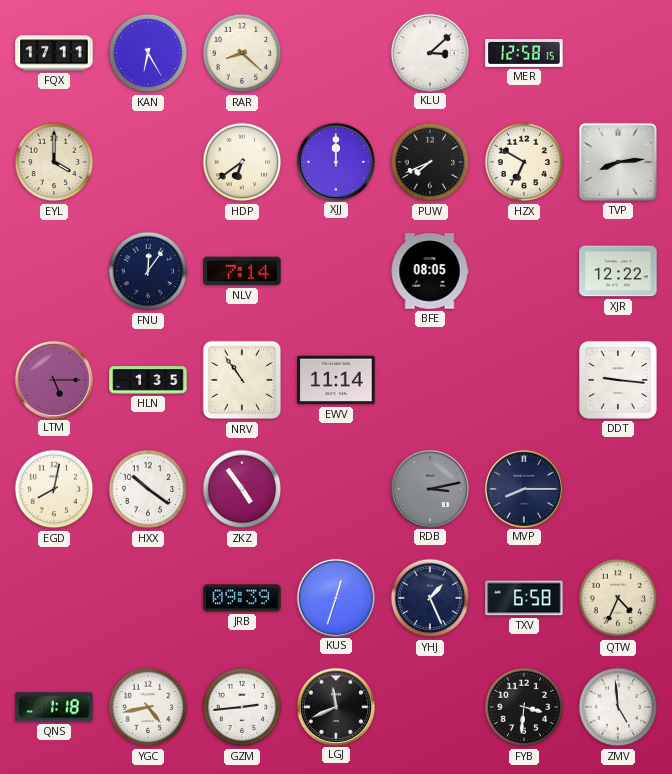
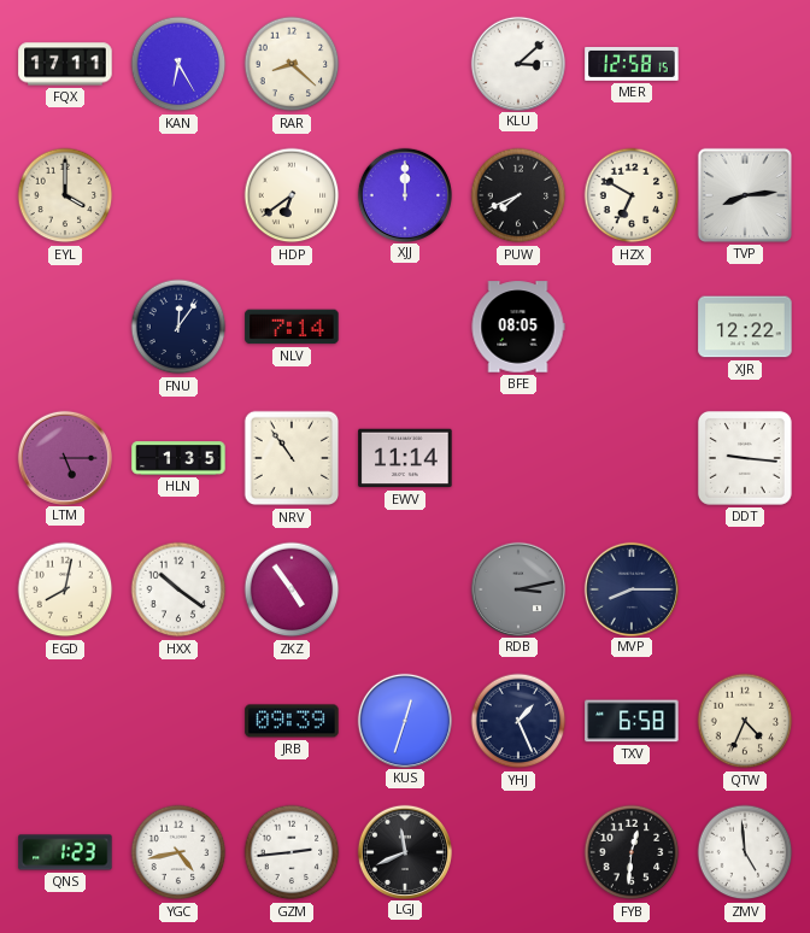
QNS: 1:18 -> 1:23 (65, 852)
FYB: 3:31 -> 12:31 (632, 852)
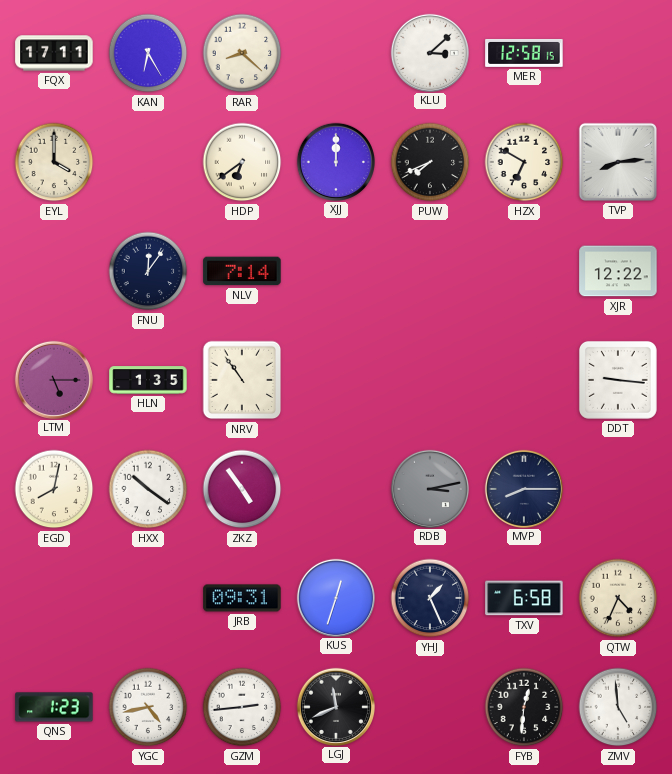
BFE: 08:05 -> none (518, 327)
EWV: 11:14 -> none (405, 458)
JRB: 09:39 -> 09:31 (242, 598)
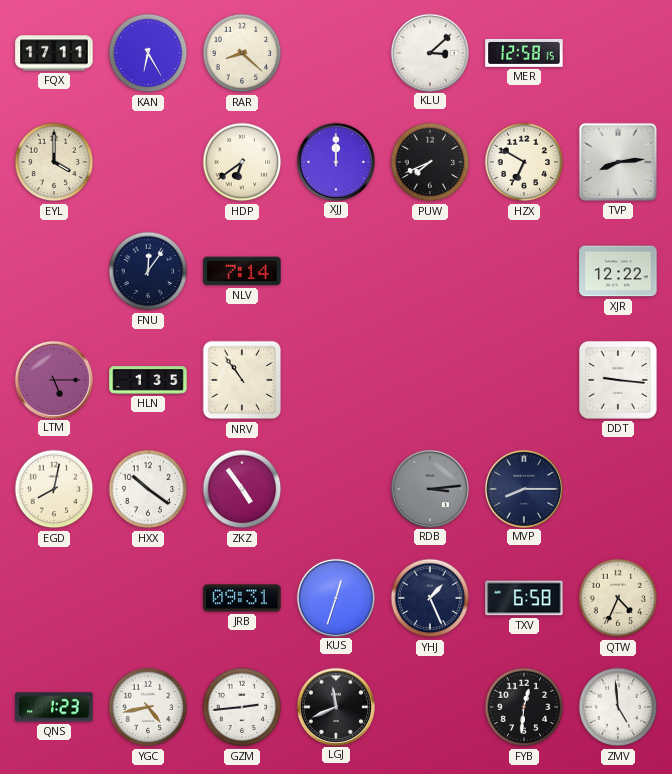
RDB: 3:13 -> 3:14 (429, 488)
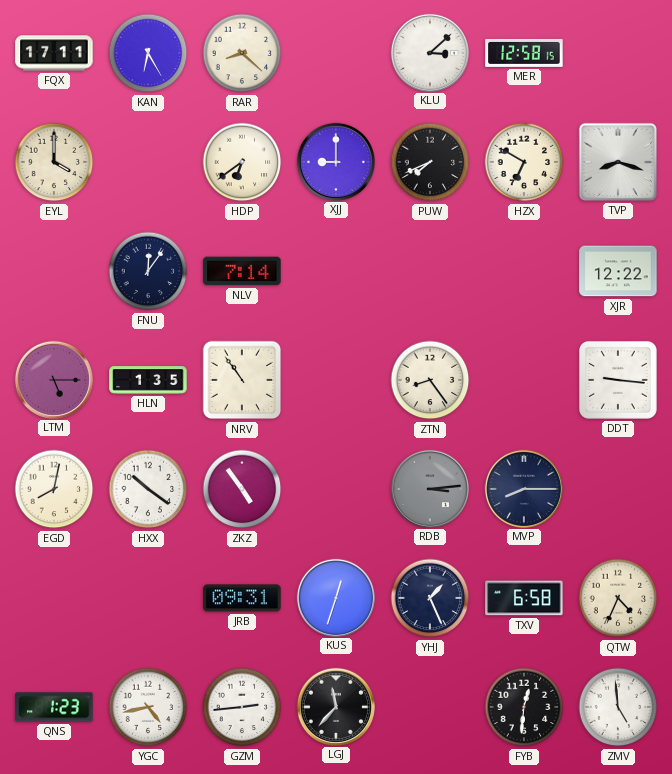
XJJ: 12:00 -> 9:00 (335, 161)
TVP: 8:14 -> 8:18 (618, 162)
ZTN: none -> 8:24 (430, 380)
LGJ: 11:41 -> 11:37 (335, 706)
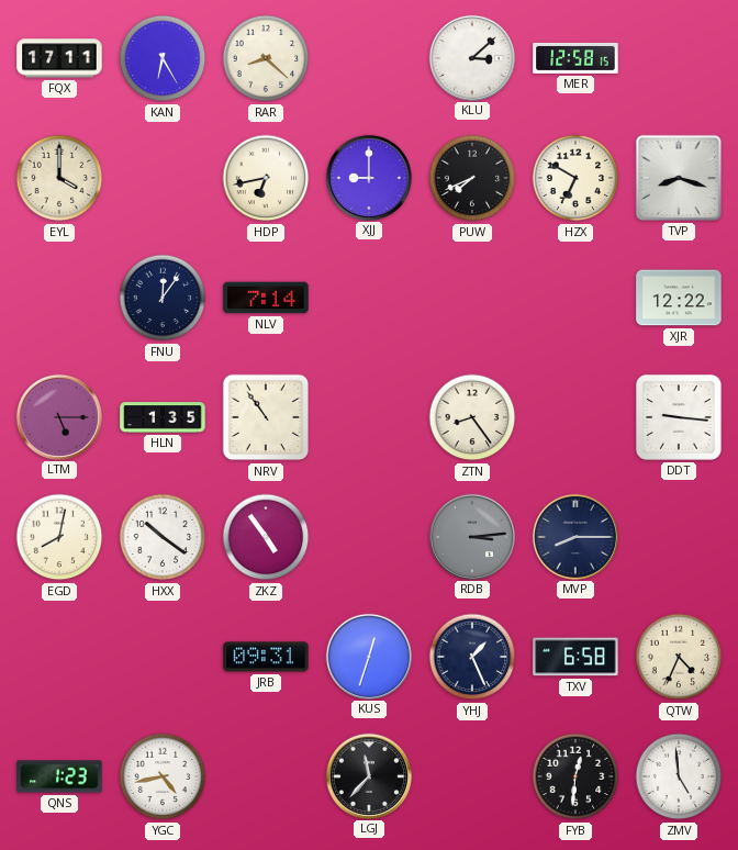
HDP: 6:39 -> 6:43 (266, 178)
GZM: 2:44 -> none (242, 707)
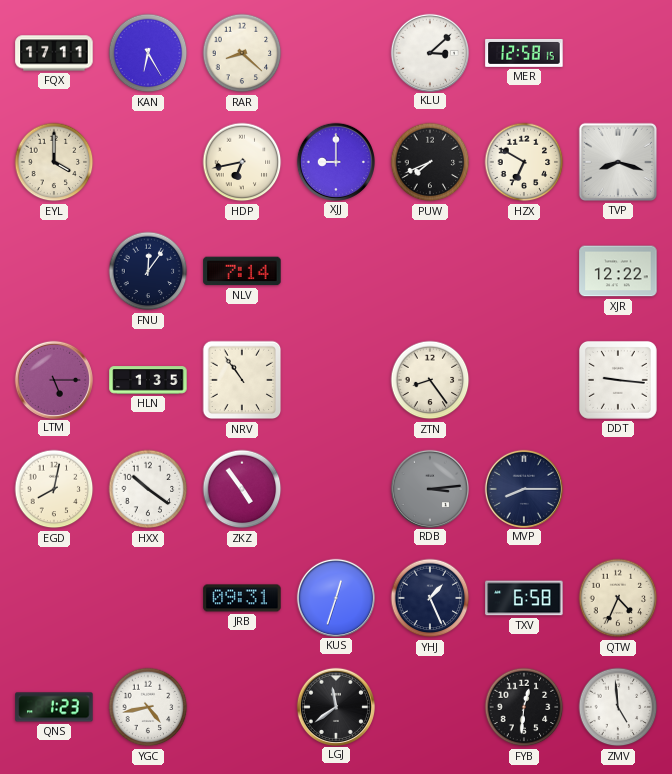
LGJ: 11:37 -> 11:39 (335, 706)
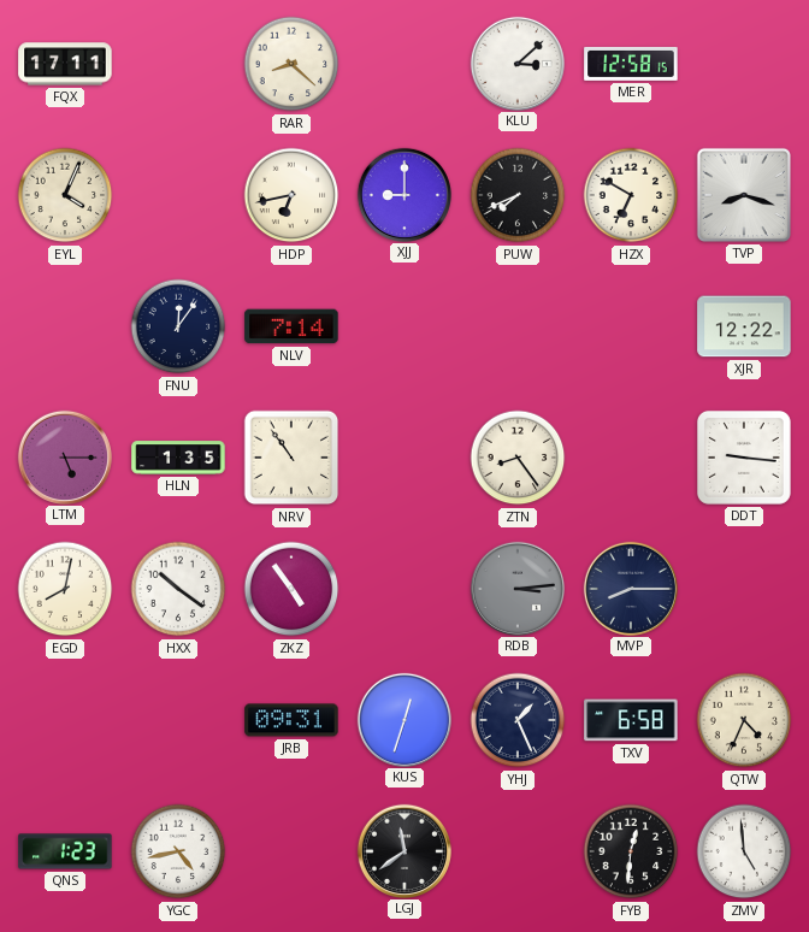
KAN: 6:25 -> none (148, 53)
EYL: 4:00 -> 4:04 (65, 195)
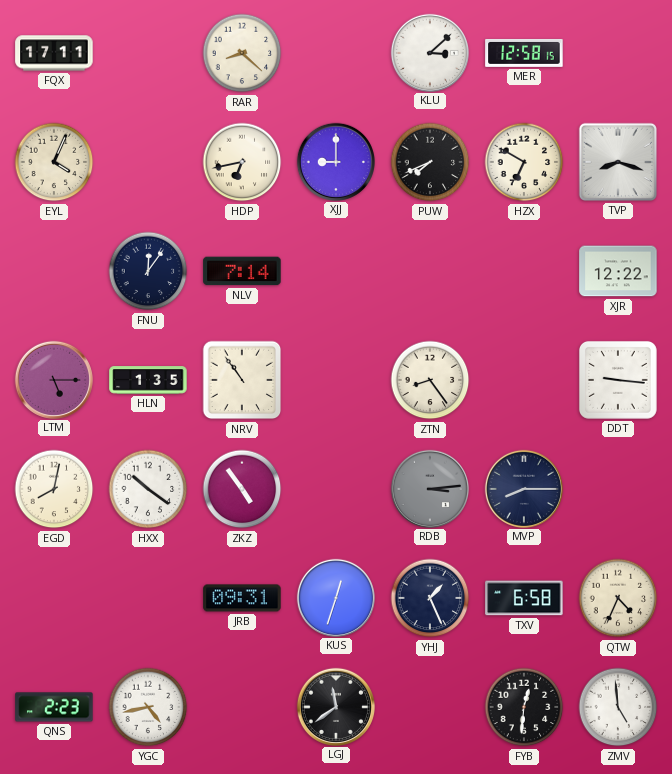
QNS: 1:23 -> 2:23 (54, 707)
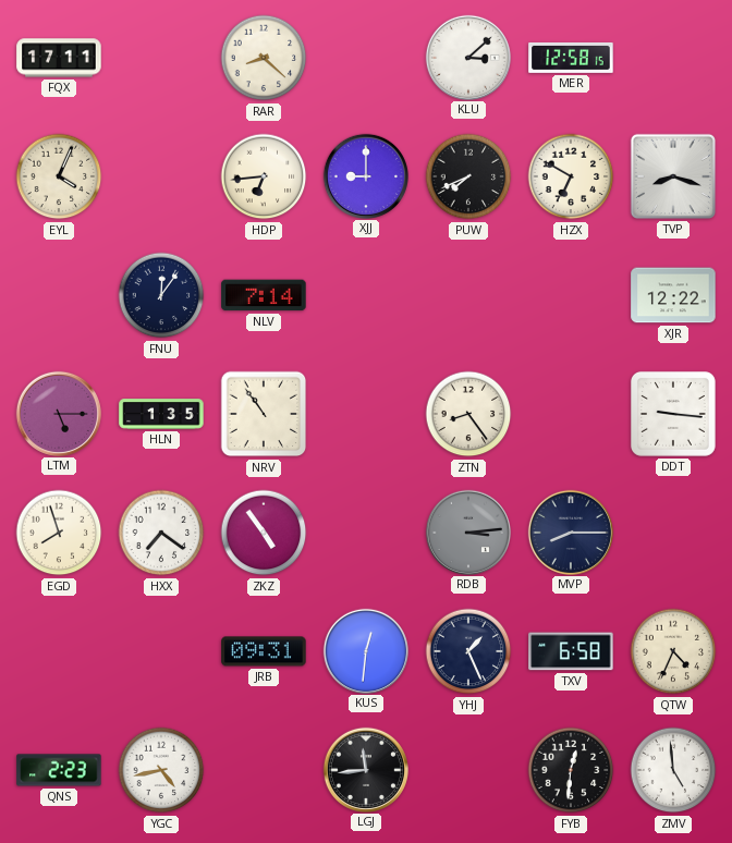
HDP: 6:43 -> 6:44 (264, 176)
EGD: 8:02 -> 7:57 (59, 533)
HXX: 10:21 -> 7:21 (161, 533)
KUS: 12:33 -> 12:31 (365, 650)
LGJ: 11:39 -> 11:44 (365, 769)
